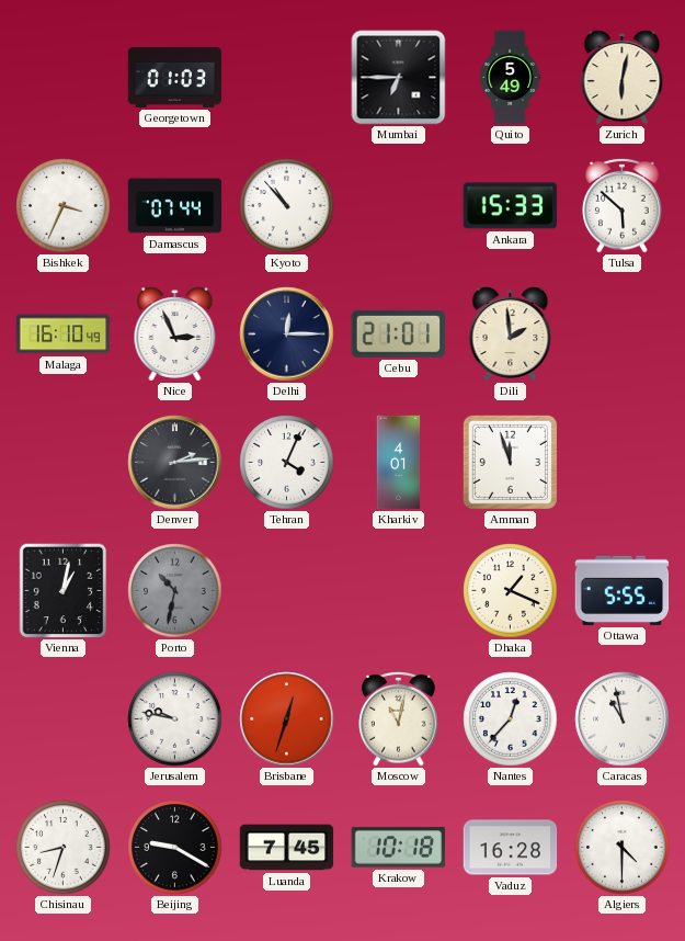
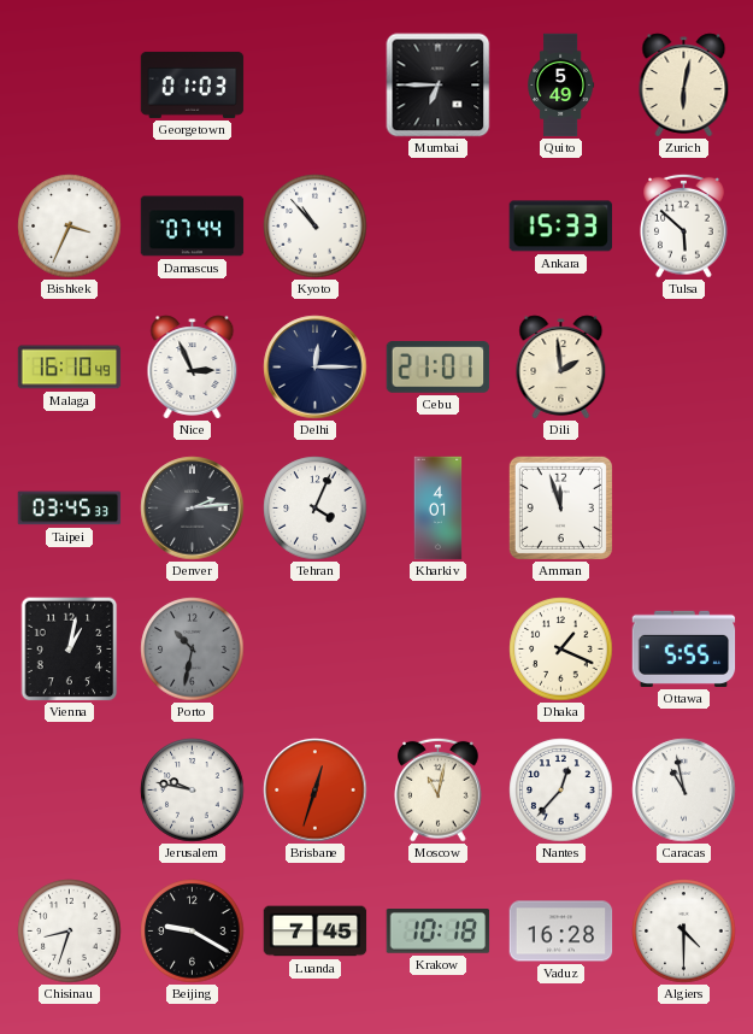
Taipei: none -> 03:45 (70, 509)
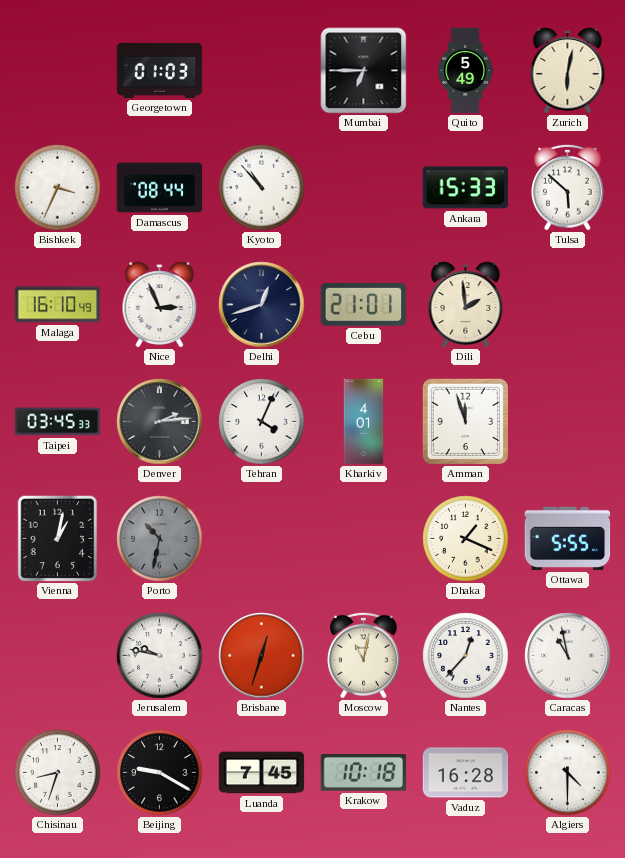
Damascus: 07:44 -> 08:44 (160, 188)
Delhi: 12:15 -> 12:42 (262, 305)
